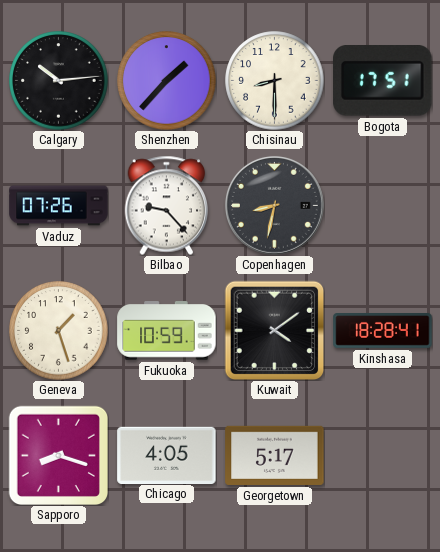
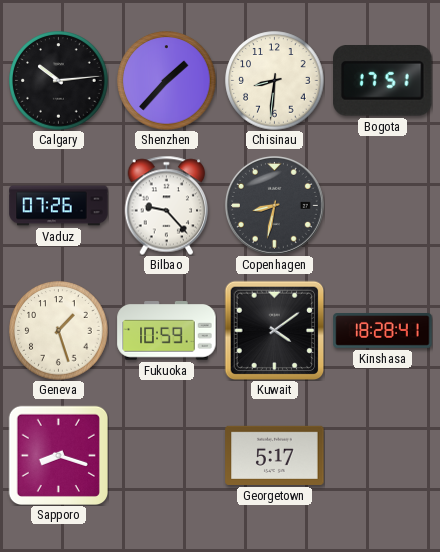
Chisinau: 8:30 -> 8:31 (275, 81)
Chicago: 4:05 -> none (167, 455)
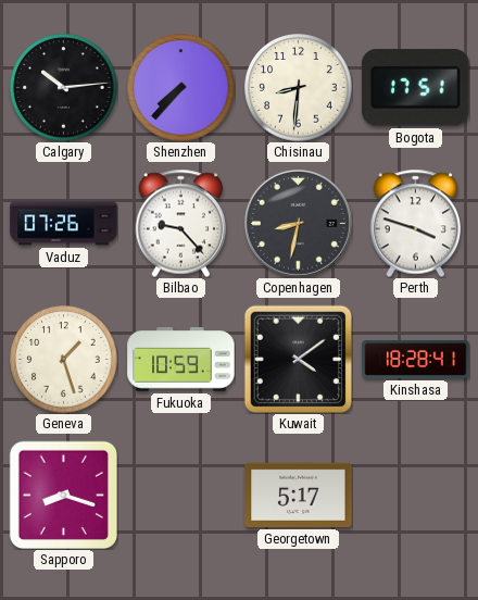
Shenzhen: 1:37 -> 7:37 (181, 88)
Perth: none -> 3:48 (416, 223)
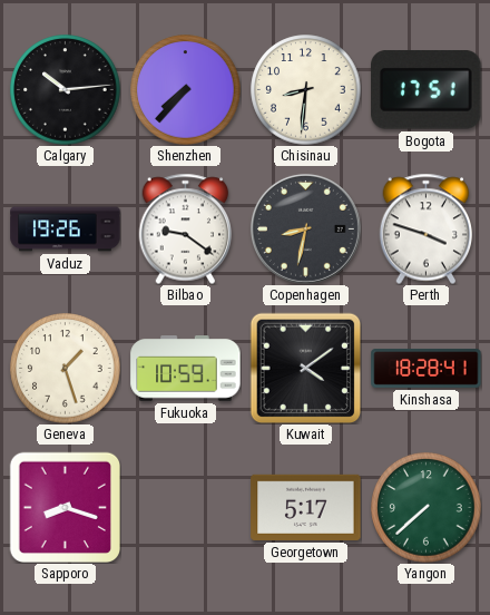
Vaduz: 07:26 -> 19:26 (66, 230)
Bilbao: 9:23 -> 9:21 (186, 228)
Yangon: none -> 7:38 (427, 508)
